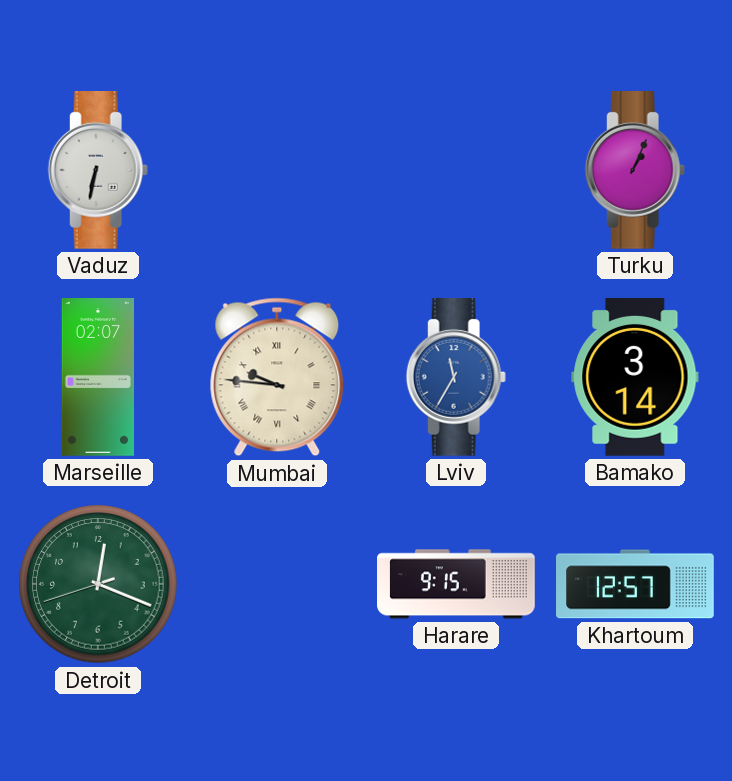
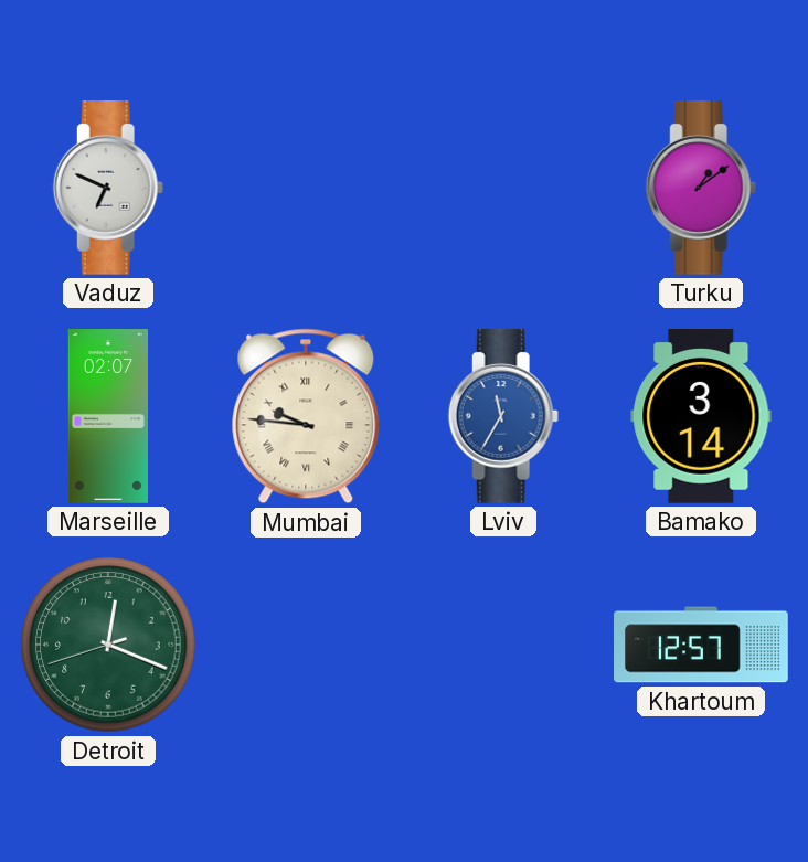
Vaduz: 6:32 -> 6:49 (108, 189)
Turku: 1:04 -> 1:09 (701, 189)
Harare: 9:15 -> none (456, 584)
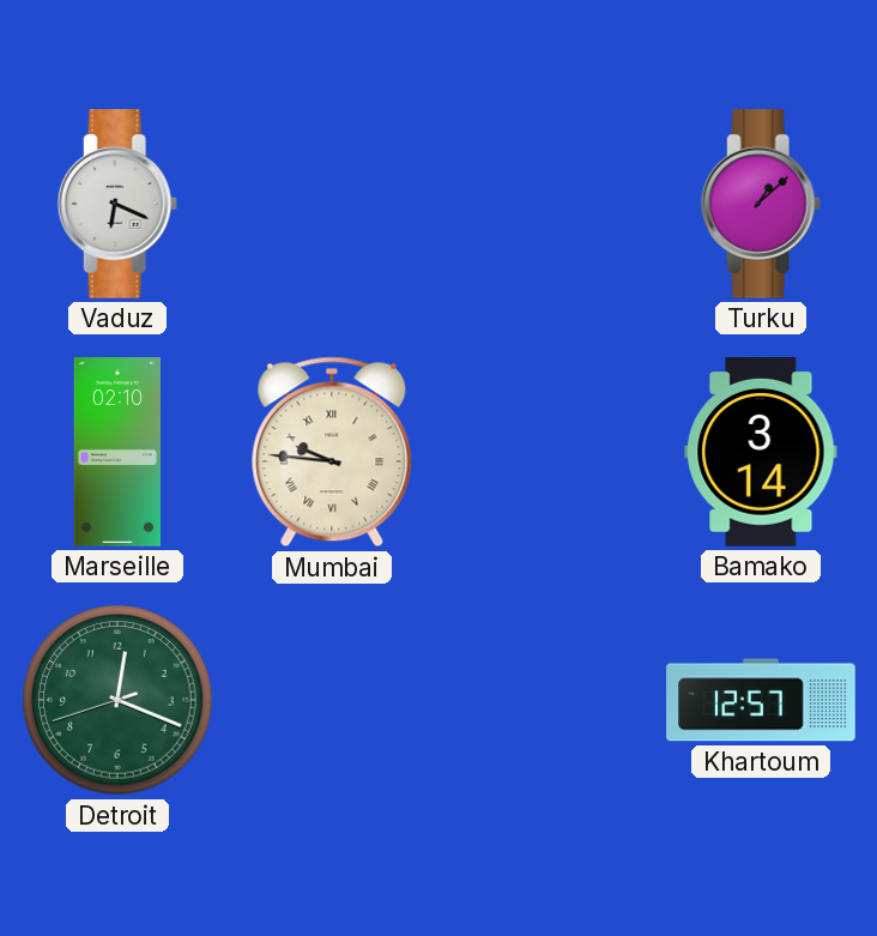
Vaduz: 6:49 -> 6:19 (117, 205)
Turku: 1:09 -> 1:08 (761, 205)
Marseille: 02:07 -> 02:10 (116, 452)
Lviv: 11:35 -> none (503, 417)
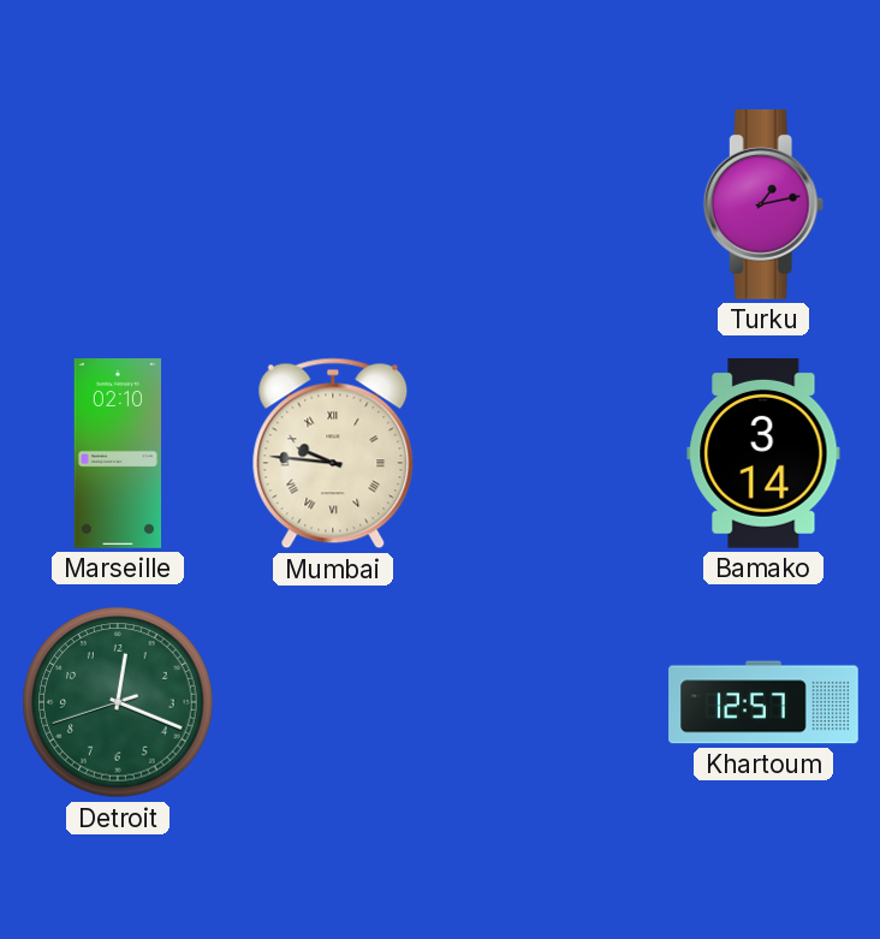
Vaduz: 6:19 -> none (117, 205)
Turku: 1:08 -> 1:13 (763, 206)
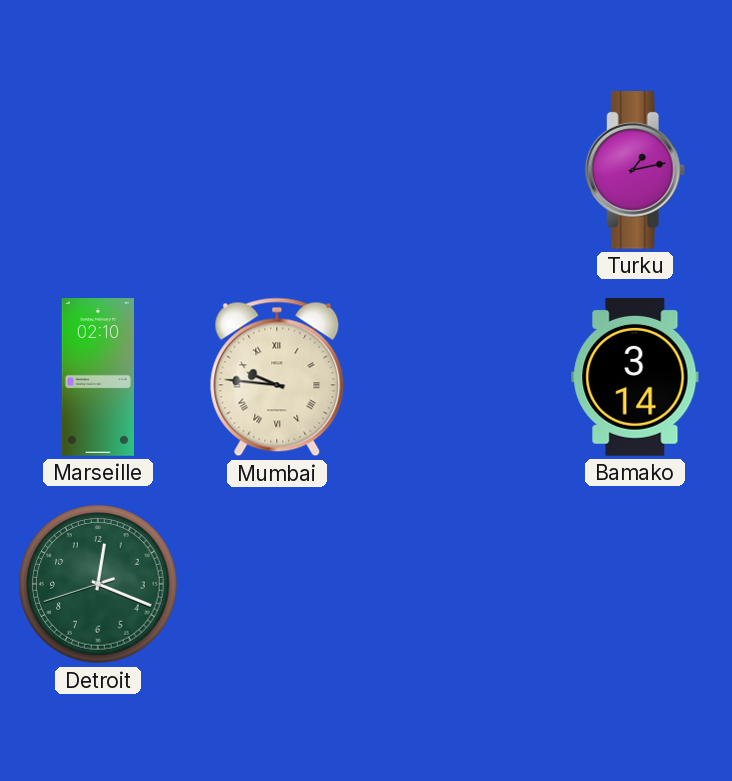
Khartoum: 12:57 -> none (763, 702)
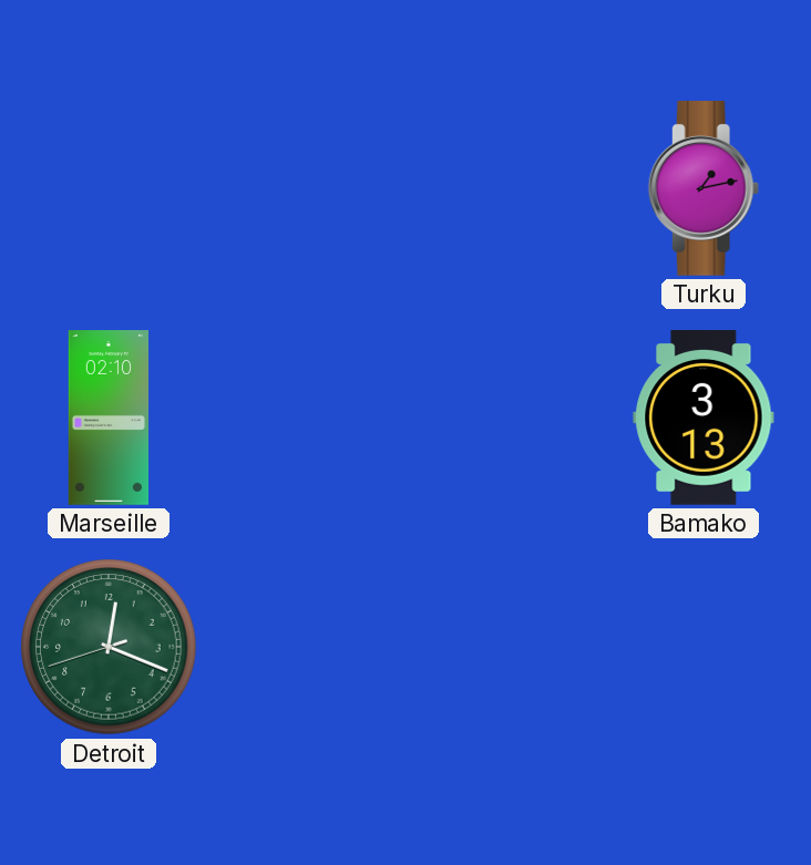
Mumbai: 9:46 -> none (277, 377)
Bamako: 3:14 -> 3:13 (704, 418)
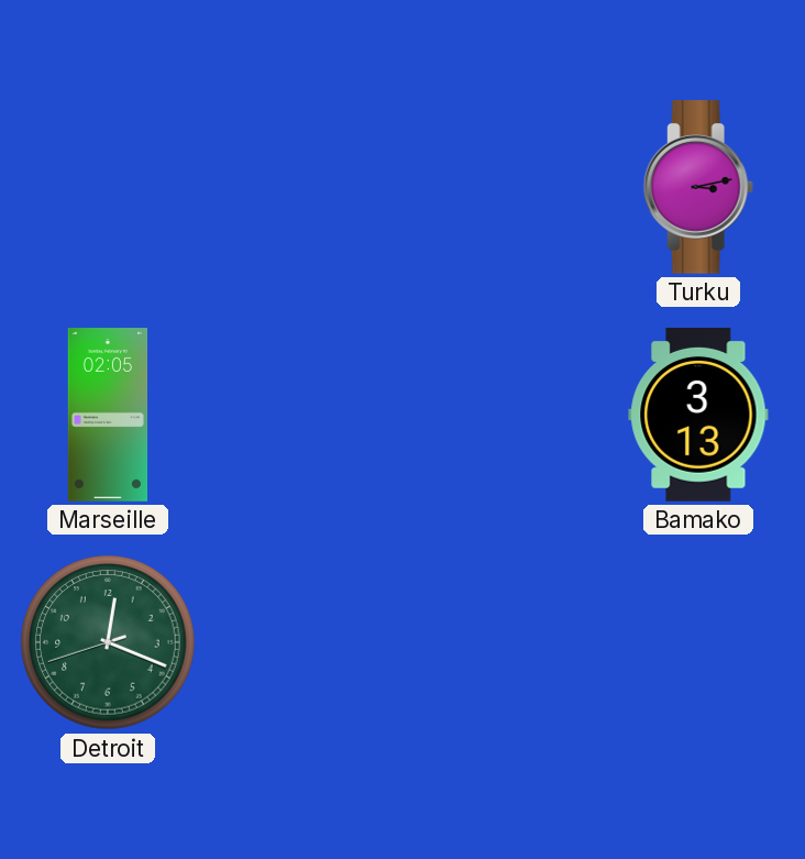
Turku: 1:13 -> 3:13 (698, 188)
Marseille: 02:10 -> 02:05 (107, 415)
